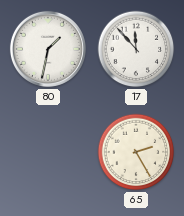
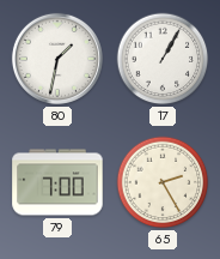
17: 11:53 -> 1:05 (163, 59)
79: none -> 7:00 (57, 182)
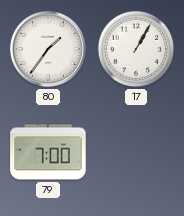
80: 1:32 -> 1:36 (48, 49)
65: 2:25 -> none (163, 182)
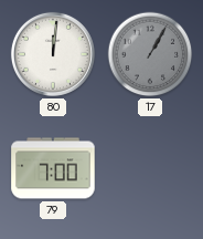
80: 1:36 -> 12:01 (53, 54)
17 dial: white -> grey (150, 54)
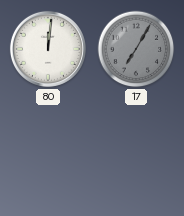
17: 1:05 -> 7:05 (136, 49)
79: 7:00 -> none (53, 168)
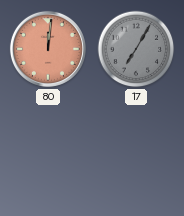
80 dial: white -> salmon (48, 49)
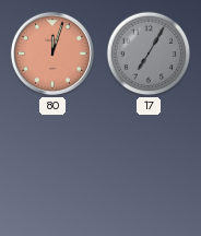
80: 12:01 -> 12:03 (52, 54)
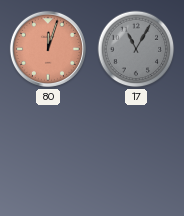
17: 7:05 -> 11:05 (136, 49)
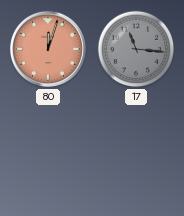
17: 11:05 -> 11:16 (136, 49)
